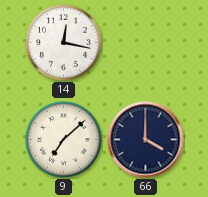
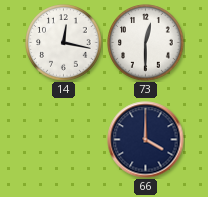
73: none -> 12:30 (146, 43)
9: 7:08 -> none (64, 140)
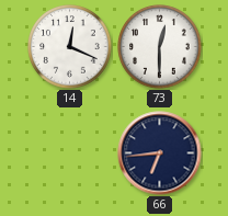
14: 12:17 -> 12:19 (70, 47)
66: 4:00 -> 6:44 (160, 154)
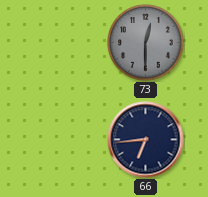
14: 12:19 -> none (70, 47)
73 dial: white -> grey (146, 43)
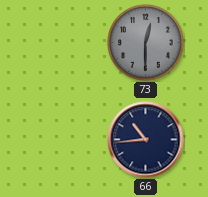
66: 6:44 -> 10:44 (146, 140)
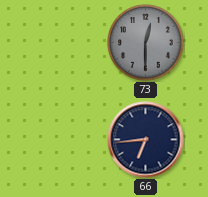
66: 10:44 -> 6:44 (146, 140)
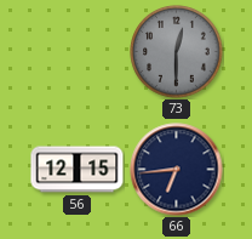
56: none -> 12:15 (78, 170)
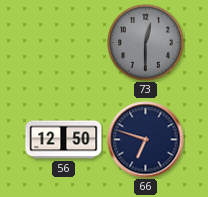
56: 12:15 -> 12:50 (64, 140)
66: 6:44 -> 6:48 (146, 140)
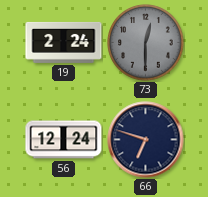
19: none -> 2:24 (64, 42)
56: 12:50 -> 12:24 (64, 140)
